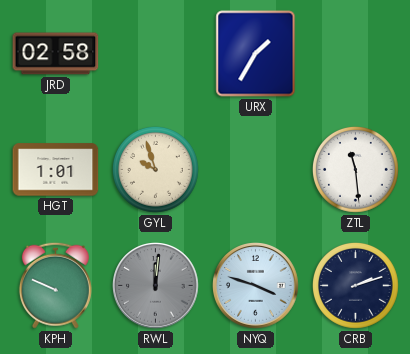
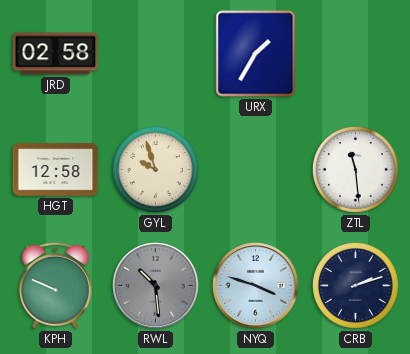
HGT: 1:01 -> 12:58 (56, 170)
RWL: 12:01 -> 10:29 (156, 286)
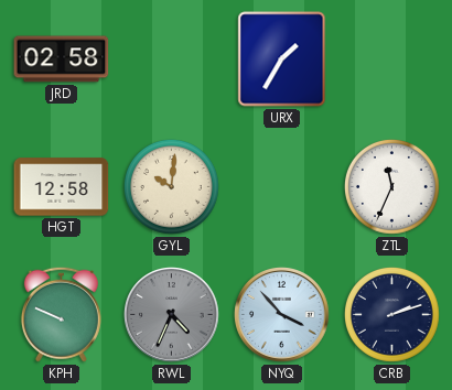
GYL: 9:57 -> 10:01 (172, 187)
ZTL: 11:29 -> 11:34 (392, 187)
RWL: 10:29 -> 4:34 (172, 315)
NYQ: 3:48 -> 3:53 (282, 315)
